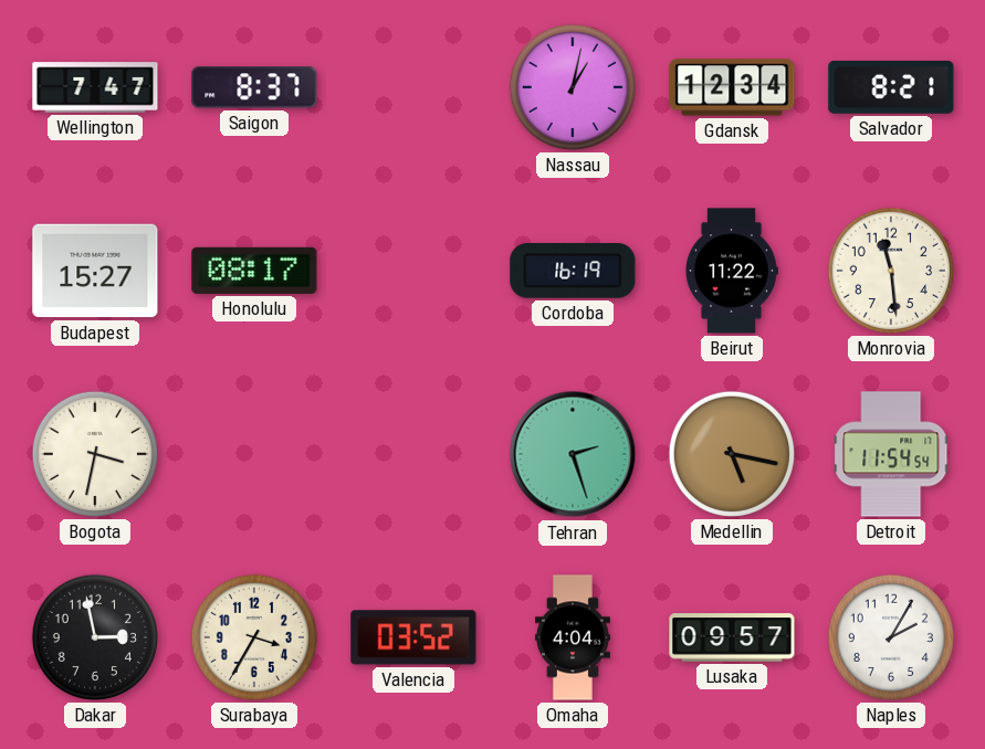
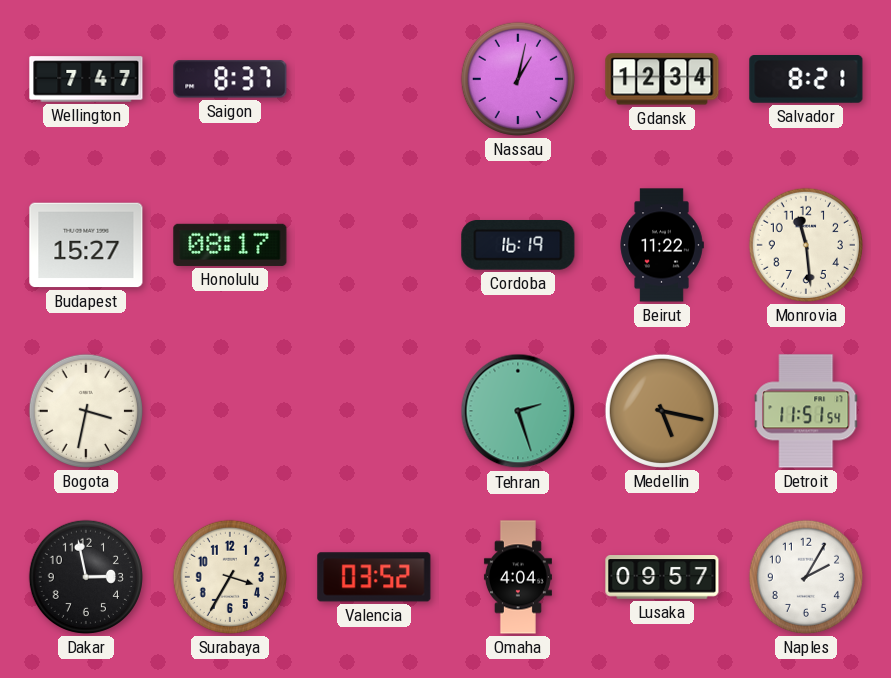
Detroit: 11:54 -> 11:51 (806, 411)
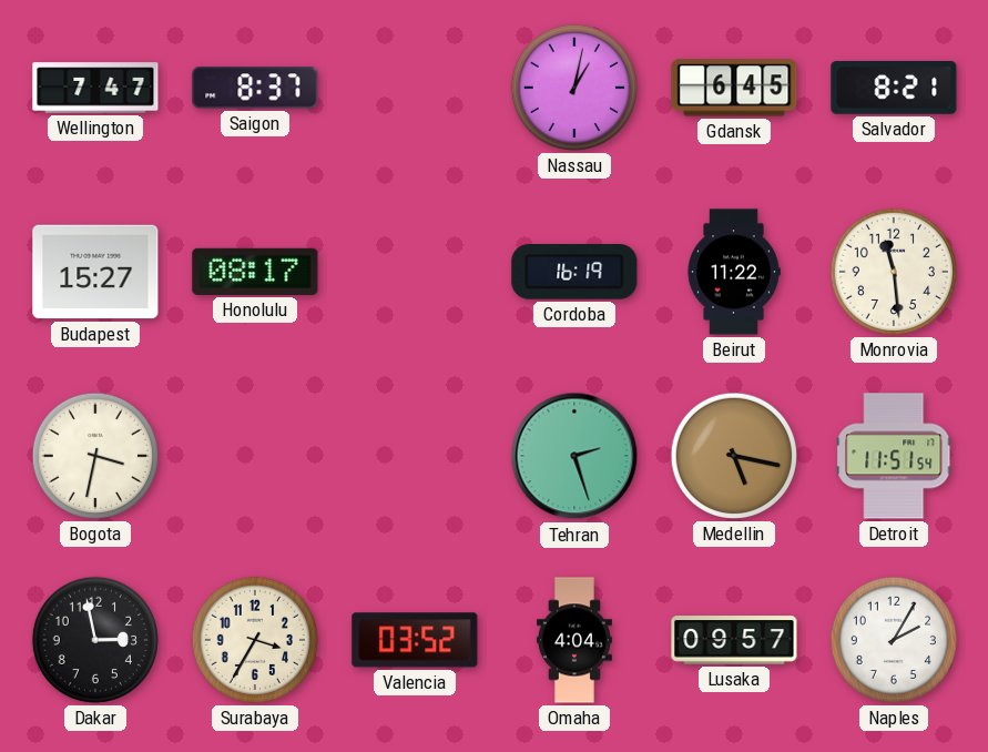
Gdansk: 12:34 -> 6:45 (734, 88)
